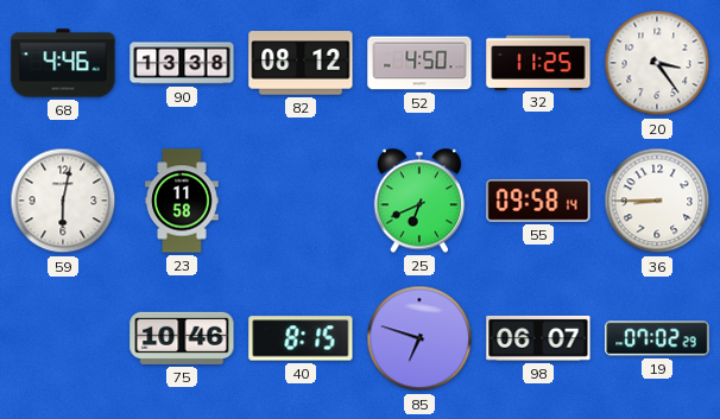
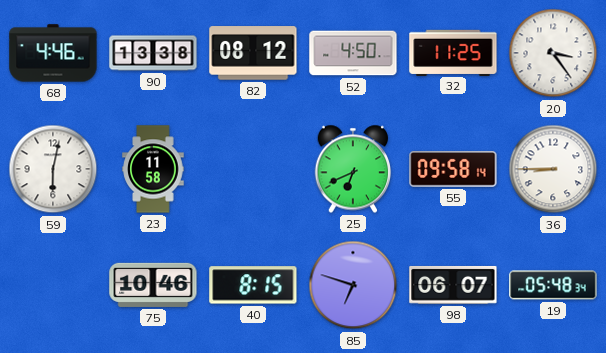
19: 07:02 -> 05:48 (553, 285)
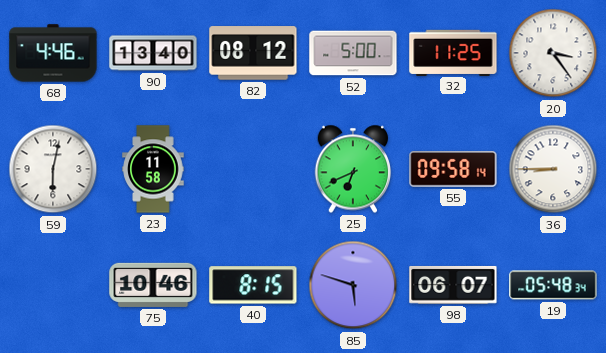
90: 13:38 -> 13:40 (153, 53)
52: 4:50 -> 5:00 (353, 53)
85: 6:48 -> 5:48 (353, 285)
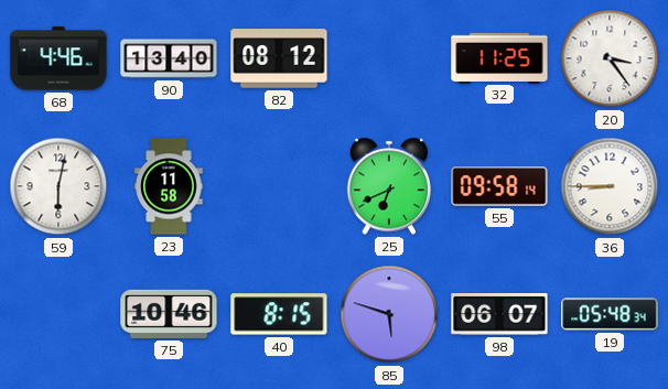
52: 5:00 -> none (353, 53)
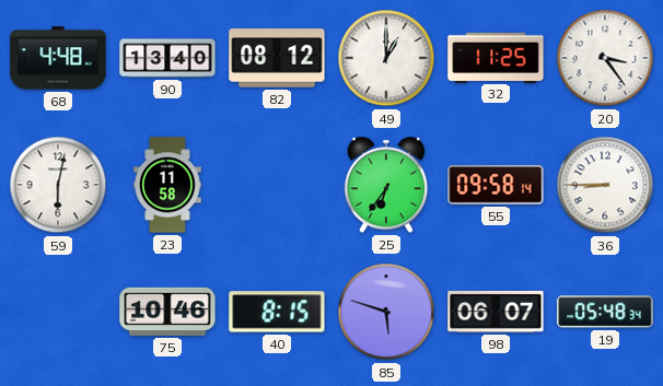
68: 4:46 -> 4:48 (58, 58)
49: none -> 1:00 (386, 58)
25: 6:41 -> 6:36 (386, 185)
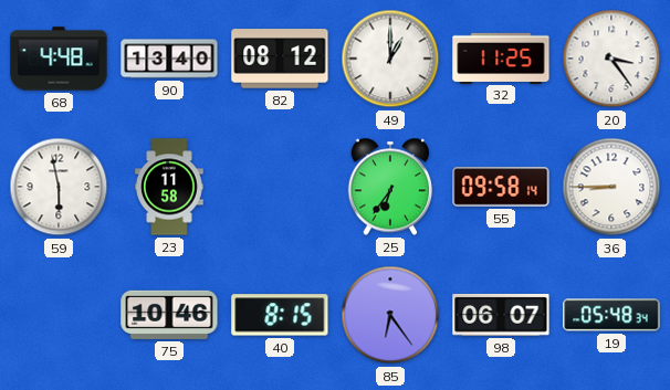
59: 6:02 -> 5:58 (59, 187)
85: 5:48 -> 6:24 (390, 315)
